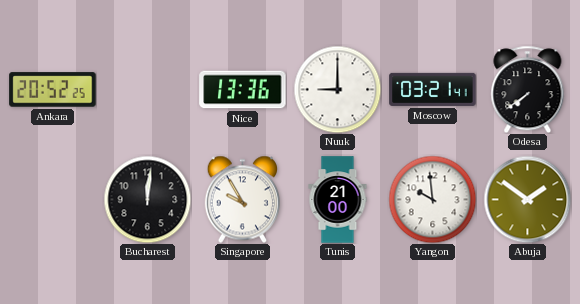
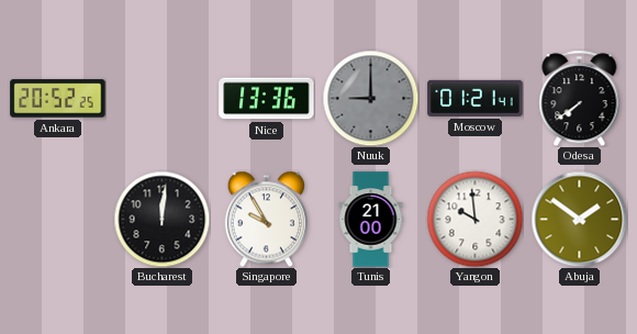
Nuuk dial: white -> grey (370, 98)
Moscow: 03:21 -> 01:21 (476, 98)
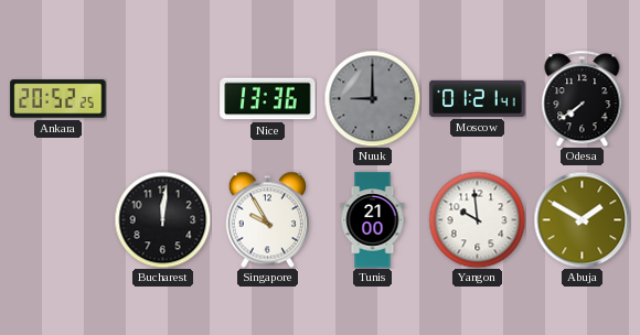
Abuja: 1:51 -> 1:50 (582, 219)
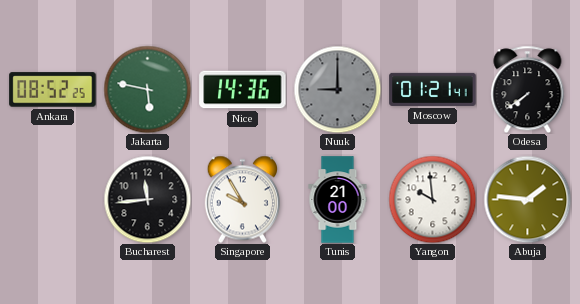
Ankara: 20:52 -> 08:52 (53, 90)
Jakarta: none -> 5:47 (147, 89)
Nice: 13:36 -> 14:36 (243, 90)
Bucharest: 12:01 -> 11:44 (147, 199)
Abuja: 1:50 -> 1:46 (527, 199)
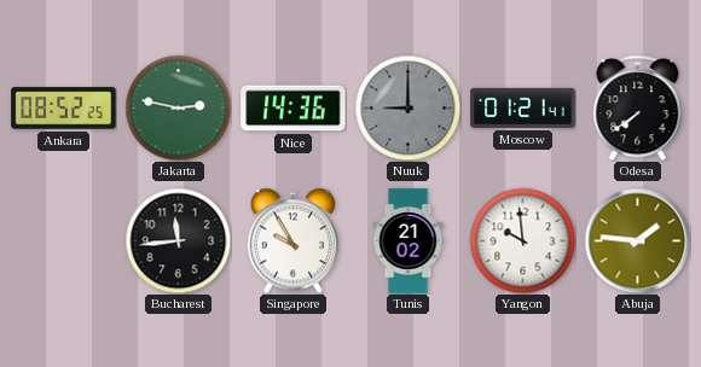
Jakarta: 5:47 -> 2:47 (178, 107)
Tunis: 21:00 -> 21:02 (409, 241)
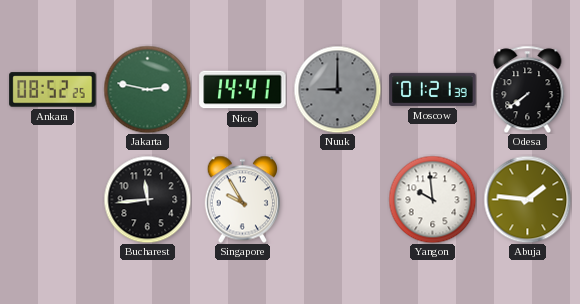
Nice: 14:36 -> 14:41 (243, 90)
Moscow: 01:21:41 -> 01:21:39 (433, 89)
Tunis: 21:02 -> none (409, 241)
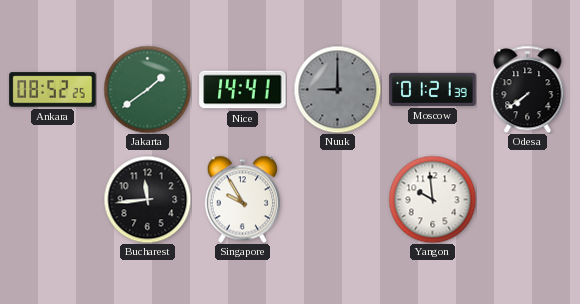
Jakarta: 2:47 -> 1:39 (147, 89)
Abuja: 1:46 -> none (527, 199)
